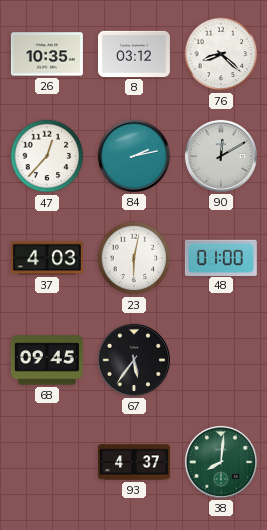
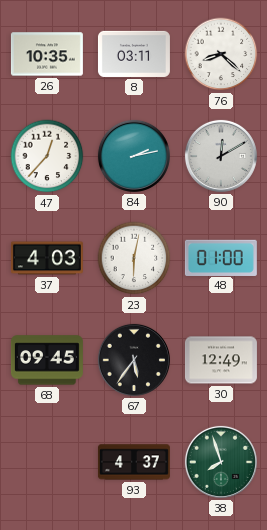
8: 03:12 -> 03:11 (134, 54)
30: none -> 12:49 (221, 360)
38: 8:01 -> 7:57 (221, 462)
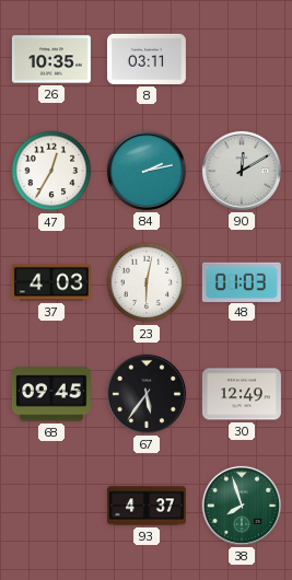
76: 8:22 -> none (221, 54)
47: 12:37 -> 12:35 (51, 171)
48: 01:00 -> 01:03 (242, 281)
